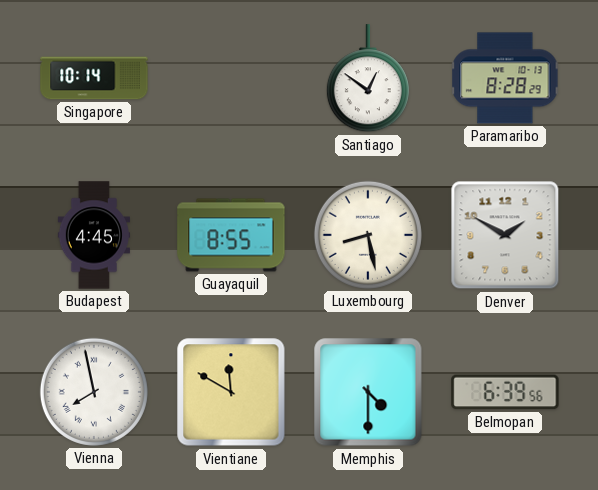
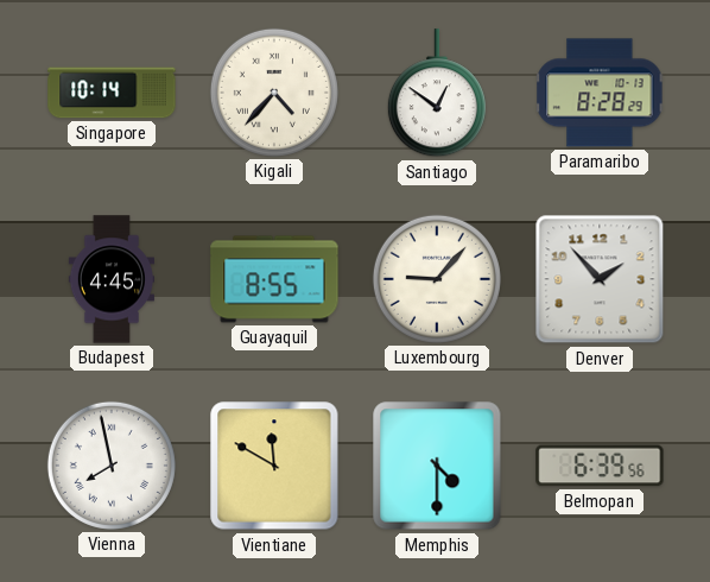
Kigali: none -> 4:37 (274, 93)
Luxembourg: 8:28 -> 9:07 (437, 279)
Denver: 1:50 -> 1:53 (600, 279)
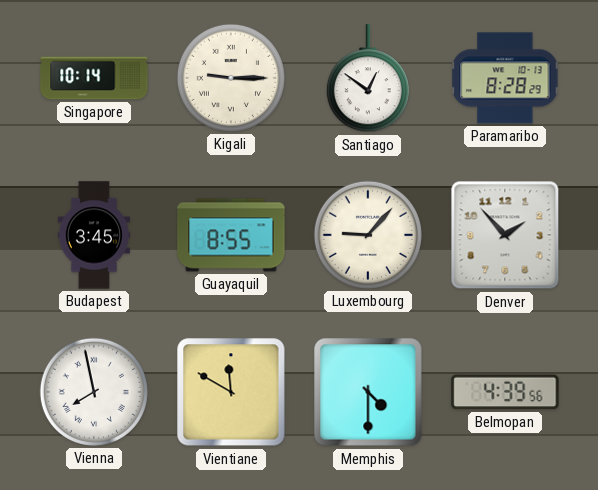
Kigali: 4:37 -> 9:15 (231, 78)
Budapest: 4:45 -> 3:45 (93, 235)
Belmopan: 6:39 -> 4:39 (505, 392)
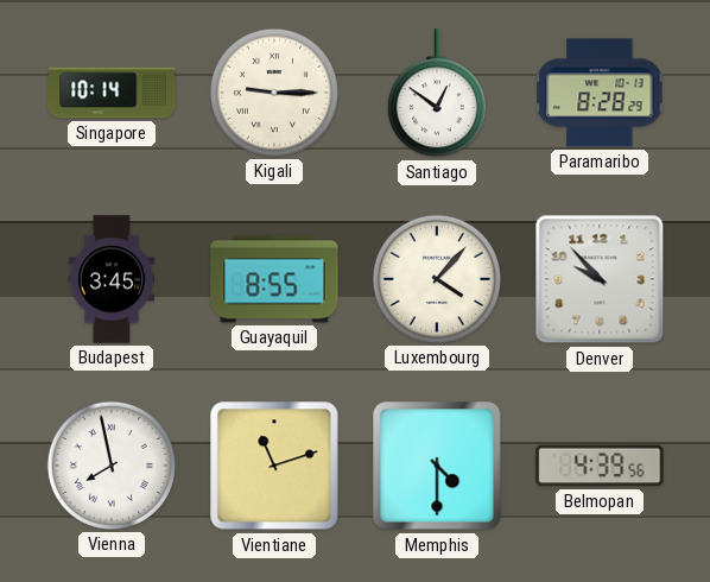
Luxembourg: 9:07 -> 4:07 (437, 279)
Denver: 1:53 -> 9:53 (600, 279)
Vientiane: 11:50 -> 11:12 (274, 466)
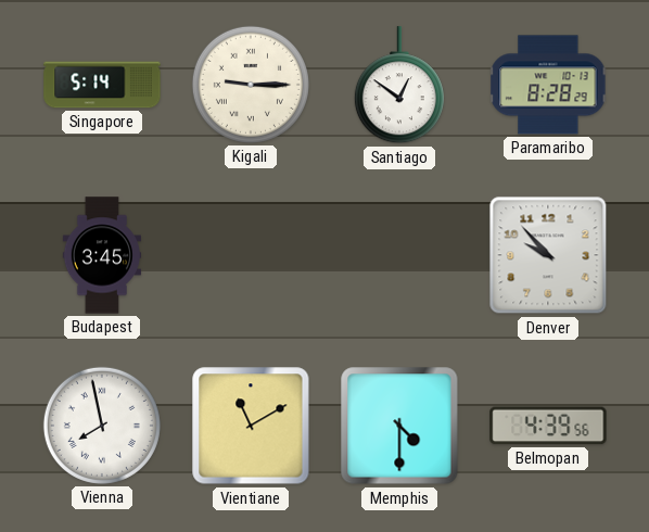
Singapore: 10:14 -> 5:14 (102, 85)
Guayaquil: 8:55 -> none (274, 279)
Luxembourg: 4:07 -> none (437, 279)
Vientiane: 11:12 -> 11:10 (251, 426)
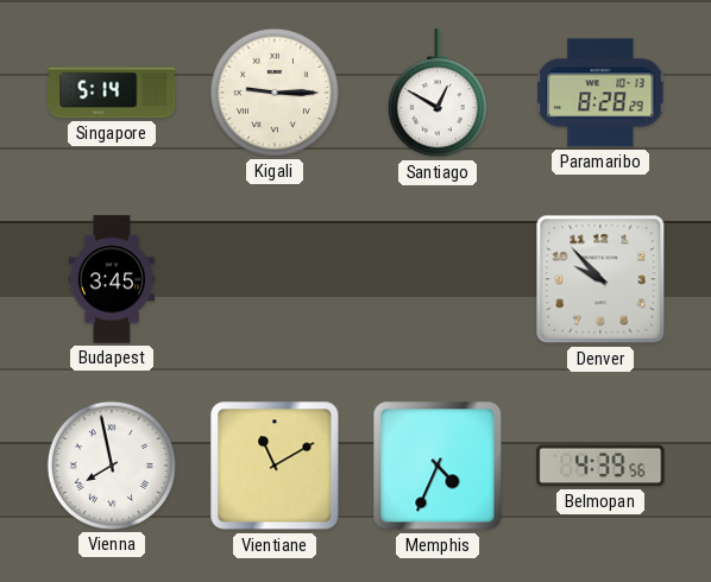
Santiago: 12:51 -> 12:50 (438, 94)
Memphis: 4:30 -> 4:34 (438, 466)
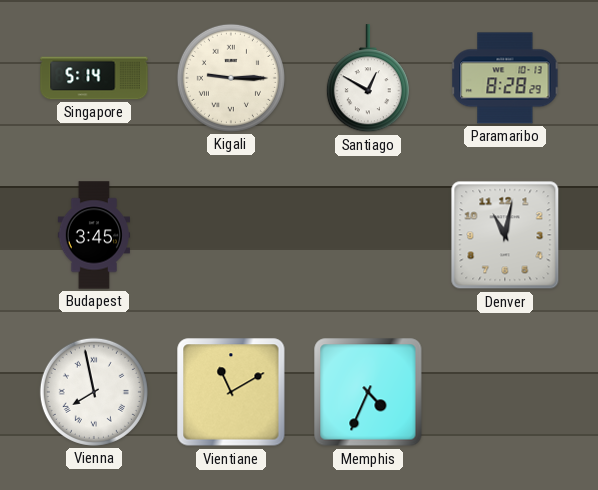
Denver: 9:53 -> 11:02 (505, 235)
Belmopan: 4:39 -> none (600, 466)
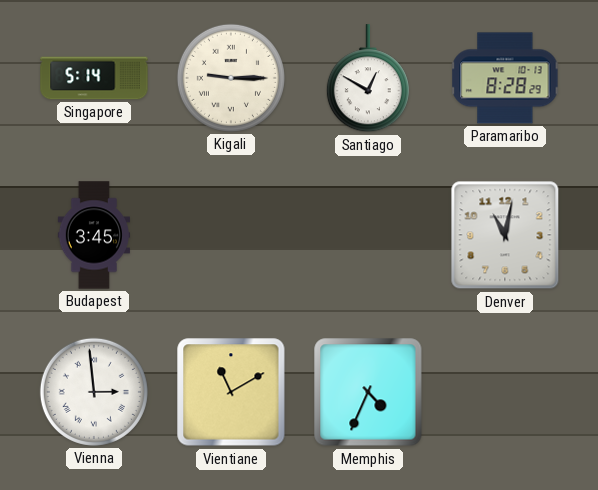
Vienna: 7:58 -> 2:59 (94, 392)
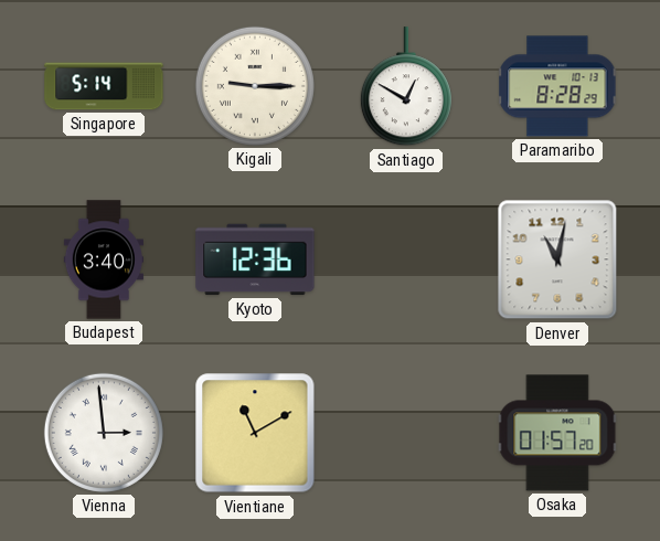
Budapest: 3:45 -> 3:40 (103, 259)
Kyoto: none -> 12:36 (255, 259)
Memphis: 4:34 -> none (368, 392)
Osaka: none -> 01:57 (557, 433)
